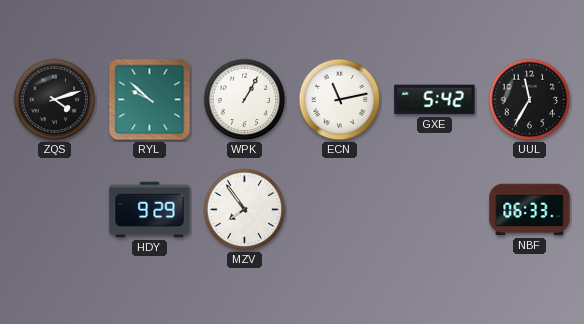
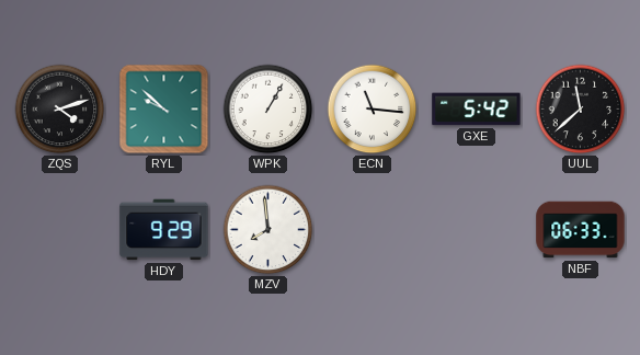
ECN: 11:13 -> 11:16 (373, 110)
UUL: 11:35 -> 11:38 (581, 110)
MZV: 7:54 -> 7:59 (268, 230)
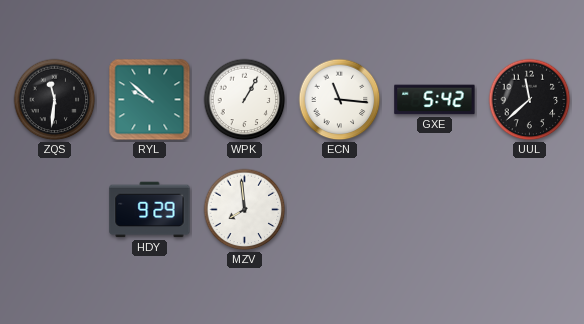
ZQS: 4:12 -> 11:31 (55, 100)
NBF: 06:33 -> none (581, 230)
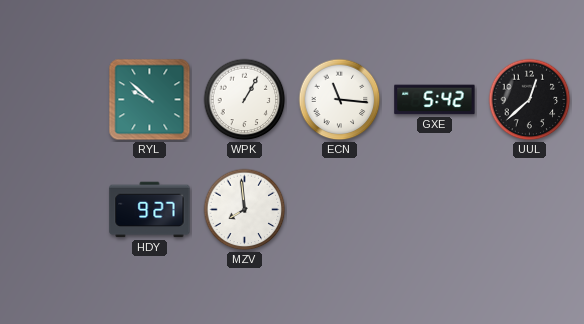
ZQS: 11:31 -> none (55, 100)
UUL: 11:38 -> 12:38 (530, 100)
HDY: 9:29 -> 9:27 (150, 210)
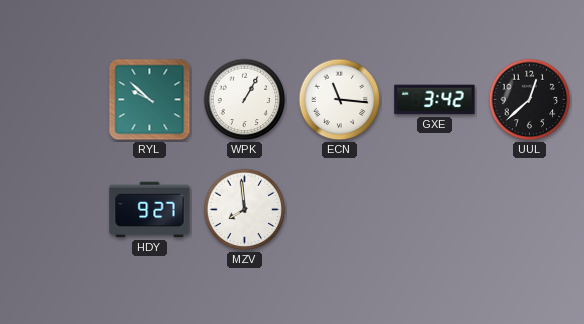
GXE: 5:42 -> 3:42 (435, 100)
